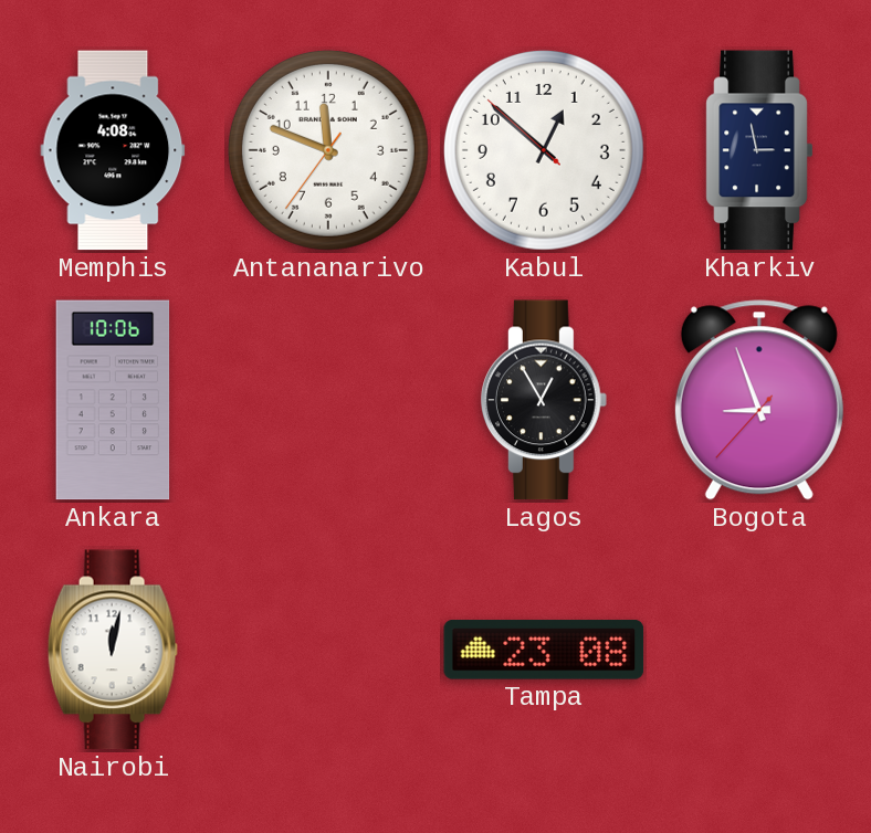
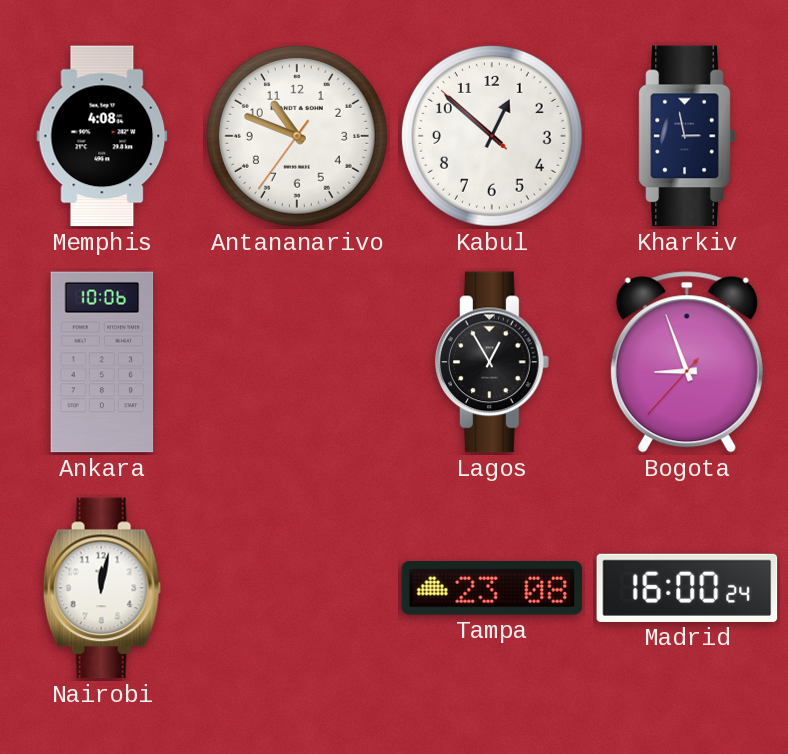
Antananarivo: 11:48 -> 10:48 (297, 136)
Madrid: none -> 16:00 (687, 588)
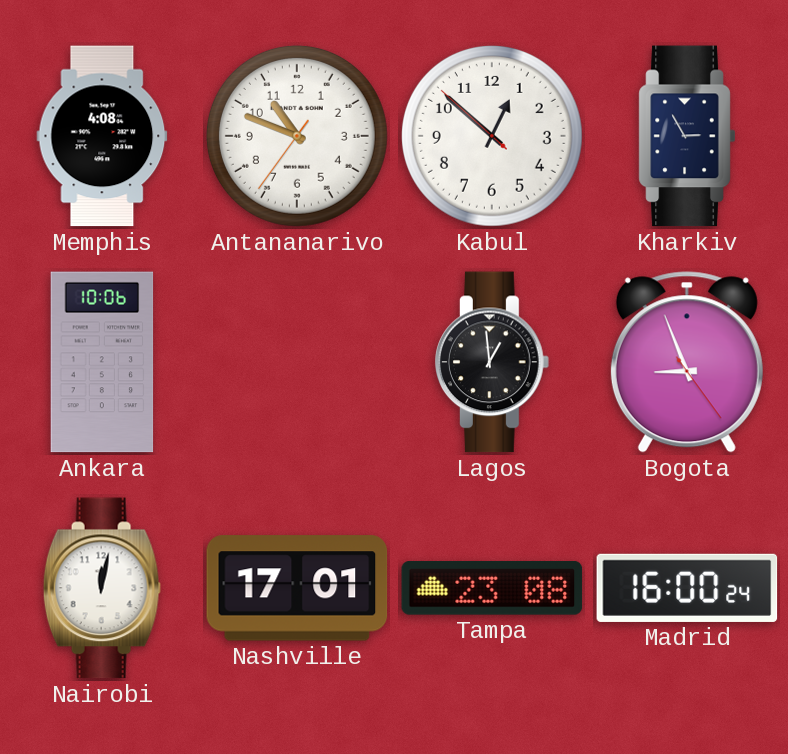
Kharkiv: 2:58 -> 2:55 (687, 136)
Lagos: 12:55 -> 12:59 (493, 362)
Bogota: 8:56:37 -> 8:56:24 (687, 362)
Nashville: none -> 17:01 (297, 588)
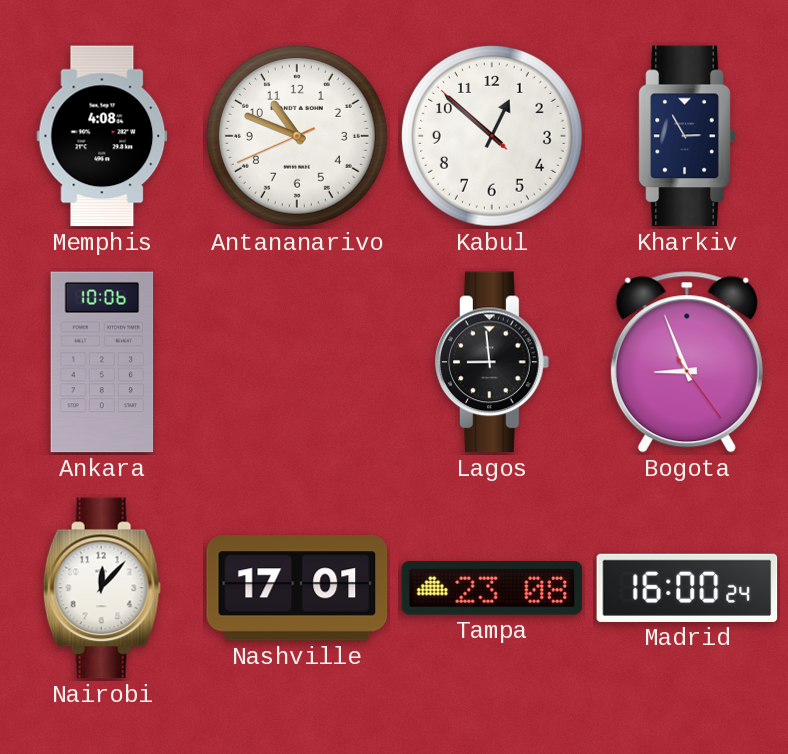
Antananarivo: 10:48:36 -> 10:48:41 (297, 136)
Lagos: 12:59 -> 8:59 (493, 362)
Nairobi: 12:02 -> 12:07 (102, 588)
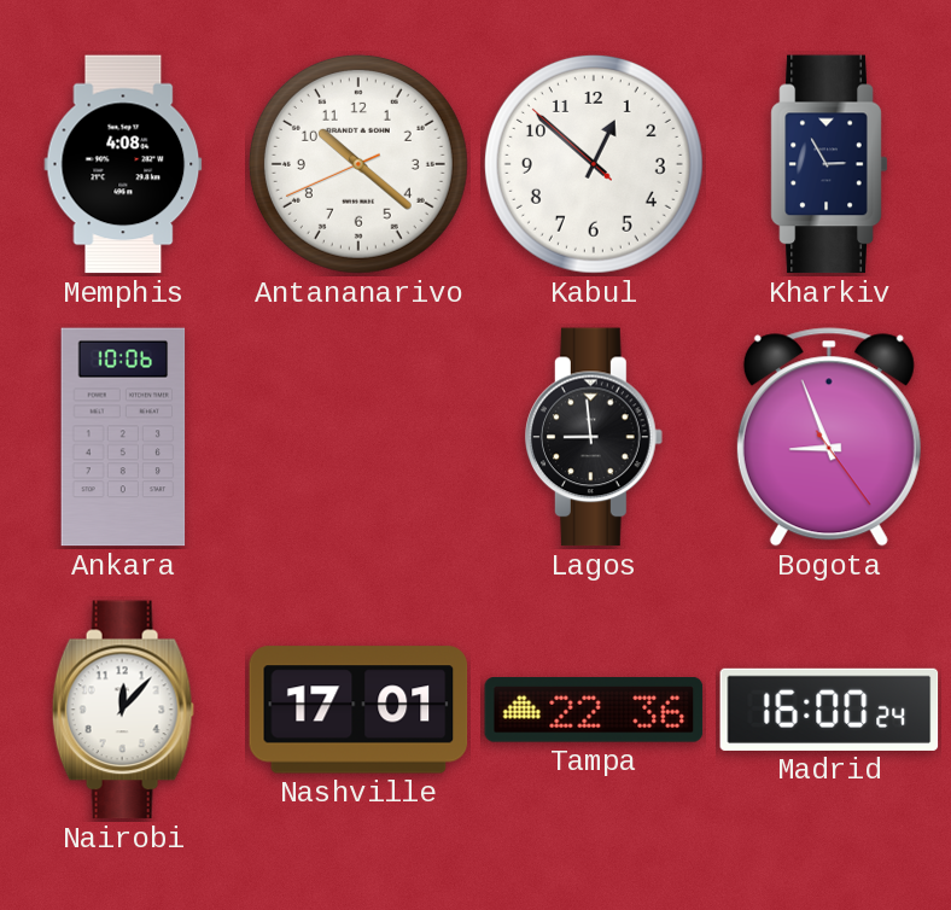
Antananarivo: 10:48 -> 10:21 (358, 164)
Tampa: 23:08 -> 22:36 (594, 711)
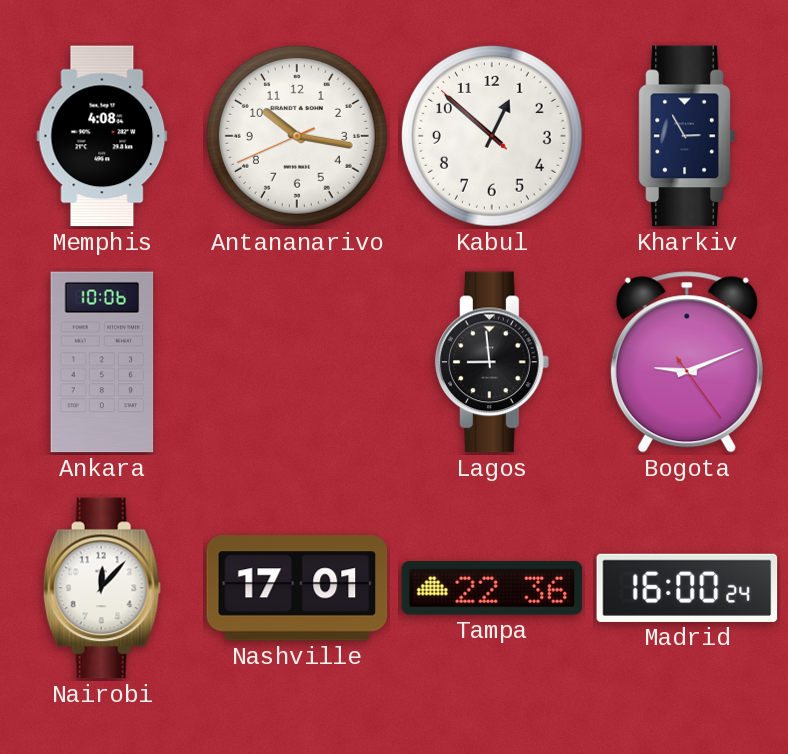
Antananarivo: 10:21 -> 10:16 (297, 136)
Bogota: 8:56 -> 9:11 (687, 362)
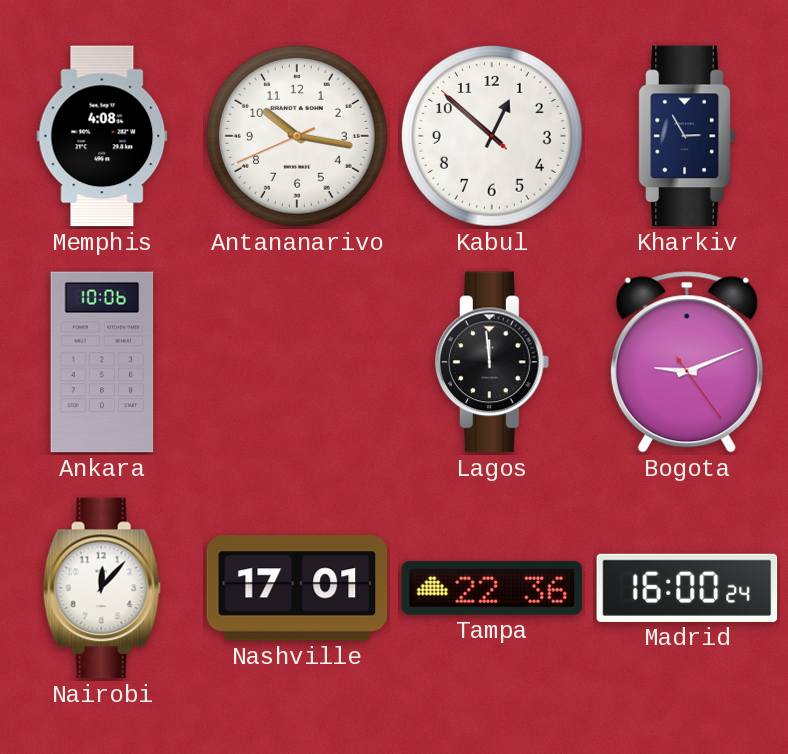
Lagos: 8:59 -> 11:59 (493, 362)
